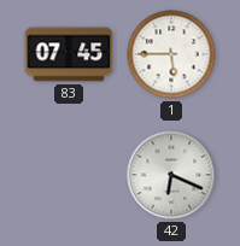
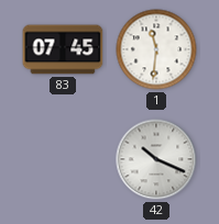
1: 5:45 -> 11:31 (156, 49)
42: 6:19 -> 10:19 (156, 159)
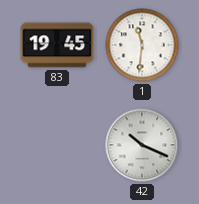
83: 07:45 -> 19:45 (57, 45)
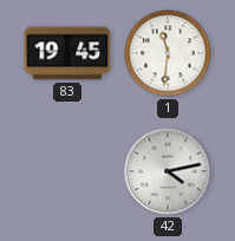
42: 10:19 -> 4:13 (168, 171)
